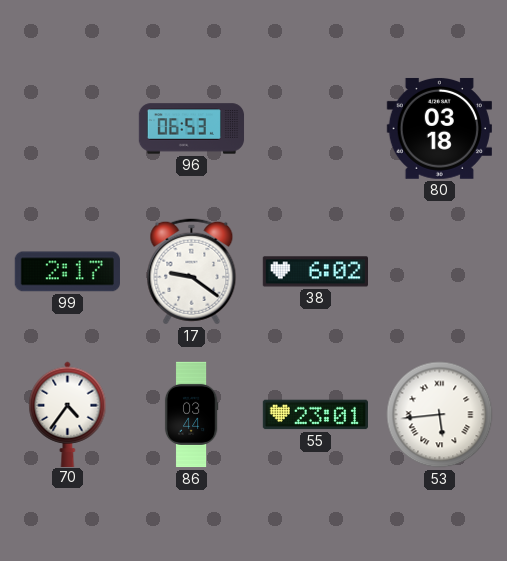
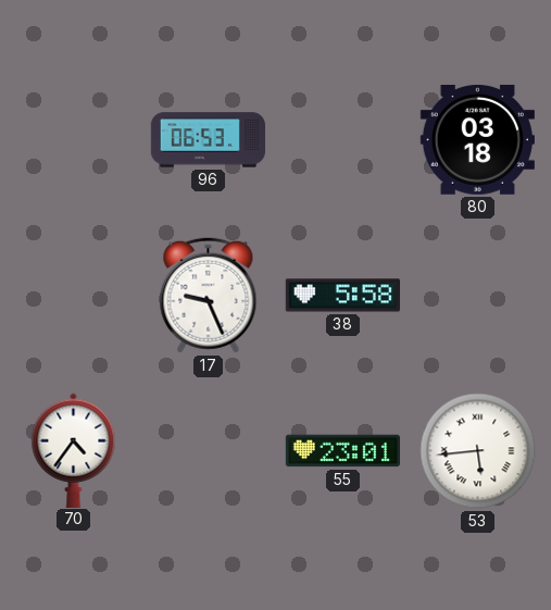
99: 2:17 -> none (67, 272)
17: 9:21 -> 9:26 (209, 296)
38: 6:02 -> 5:58 (342, 296)
86: 03:44 -> none (191, 415)
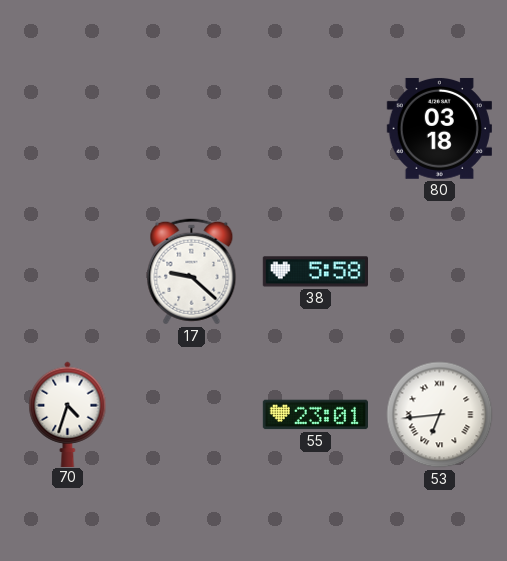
96: 06:53 -> none (209, 140)
17: 9:26 -> 9:22 (192, 272)
70: 4:36 -> 4:33 (68, 414)
53: 5:44 -> 6:44 (440, 415)
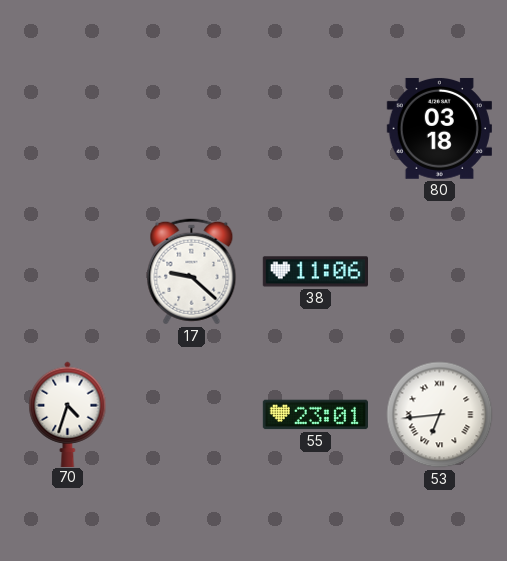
38: 5:58 -> 11:06 (315, 272)
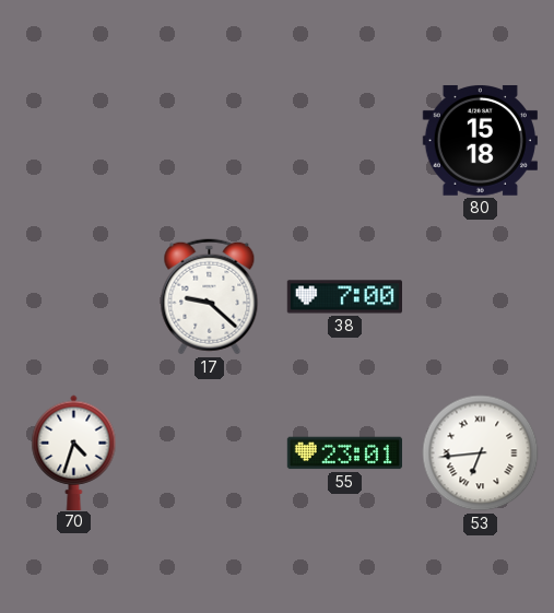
80: 03:18 -> 15:18 (480, 140)
38: 11:06 -> 7:00 (344, 297)
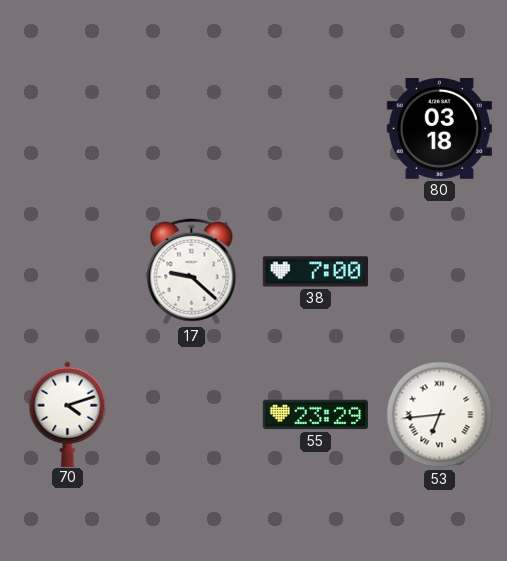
80: 15:18 -> 03:18 (439, 128)
70: 4:33 -> 4:12 (68, 414)
55: 23:01 -> 23:29 (315, 415)
